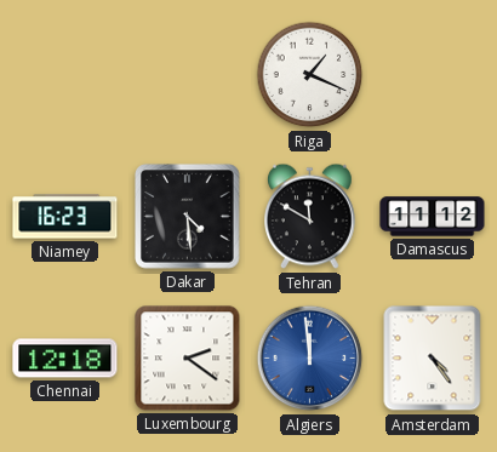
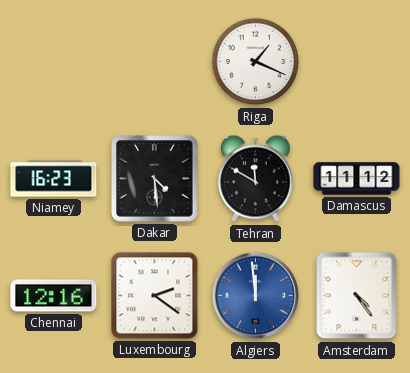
Chennai: 12:18 -> 12:16 (54, 296)
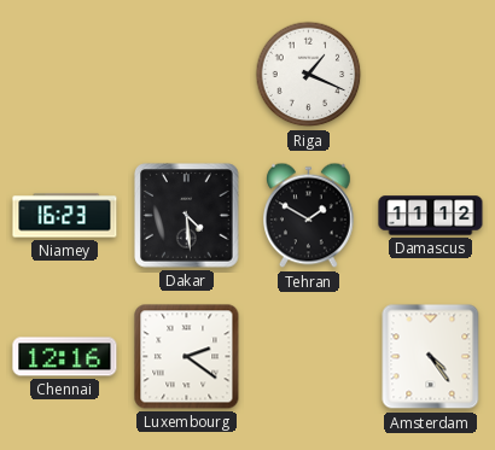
Tehran: 11:50 -> 1:50 (309, 216)
Algiers: 11:59 -> none (256, 296)
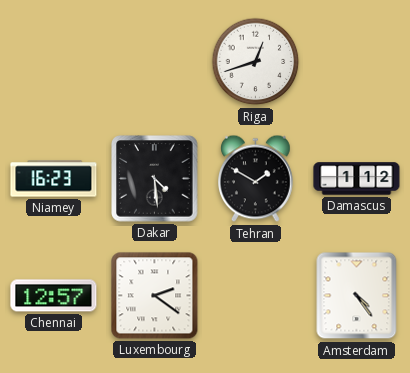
Riga: 1:19 -> 12:42 (256, 62)
Damascus: 11:12 -> 1:12 (357, 179)
Chennai: 12:16 -> 12:57 (54, 296)
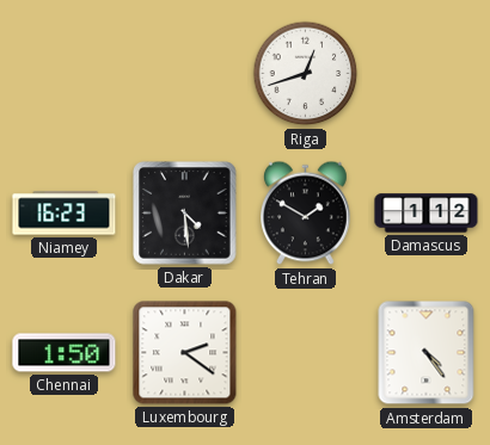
Chennai: 12:57 -> 1:50 (65, 353)
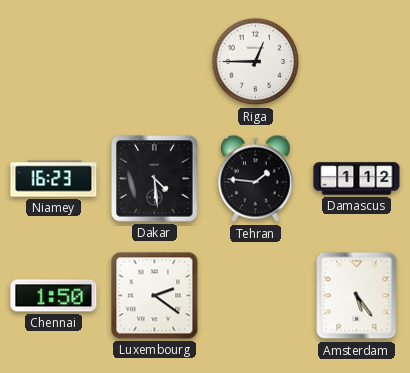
Riga: 12:42 -> 12:45 (256, 62)
Tehran: 1:50 -> 1:46 (256, 179)
Amsterdam: 4:24 -> 5:24 (357, 296)
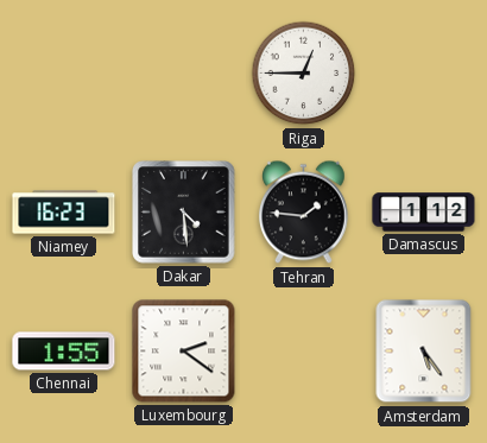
Chennai: 1:50 -> 1:55 (64, 352)
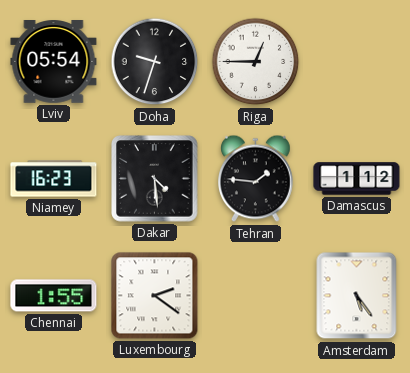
Lviv: none -> 05:54 (54, 62)
Doha: none -> 9:33 (155, 62)
